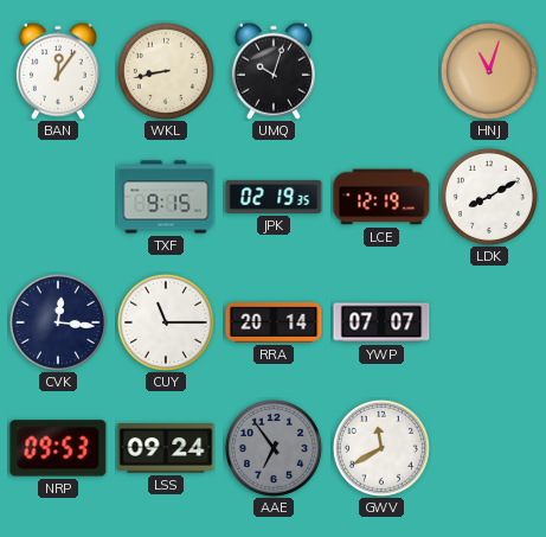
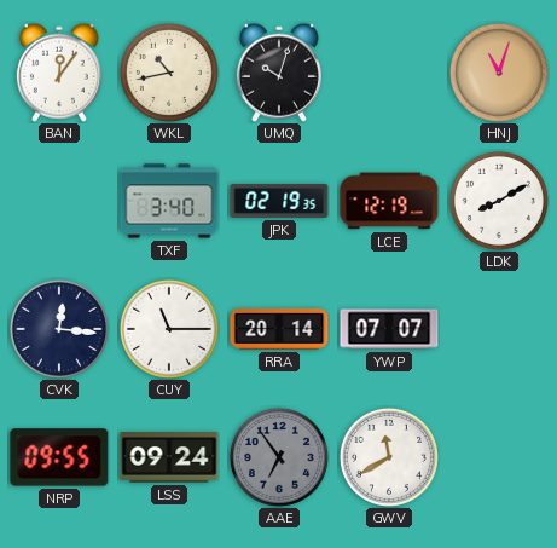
WKL: 8:43 -> 10:43 (169, 73)
TXF: 9:15 -> 3:40 (169, 201)
NRP: 09:53 -> 09:55 (59, 457)
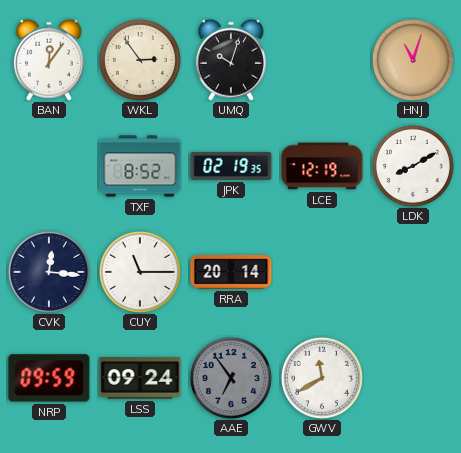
WKL: 10:43 -> 2:54 (140, 60)
TXF: 3:40 -> 8:52 (140, 166)
YWP: 07:07 -> none (389, 329)
NRP: 09:55 -> 09:59 (49, 378)
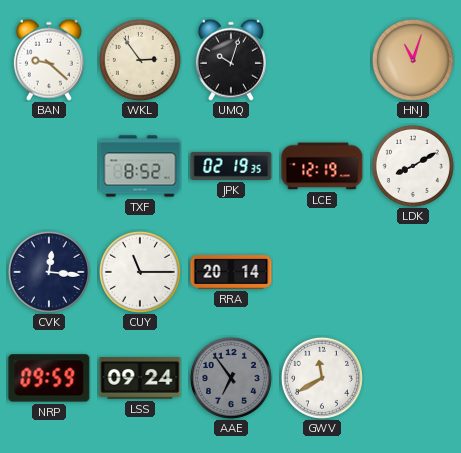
BAN: 12:06 -> 9:22 (49, 60)
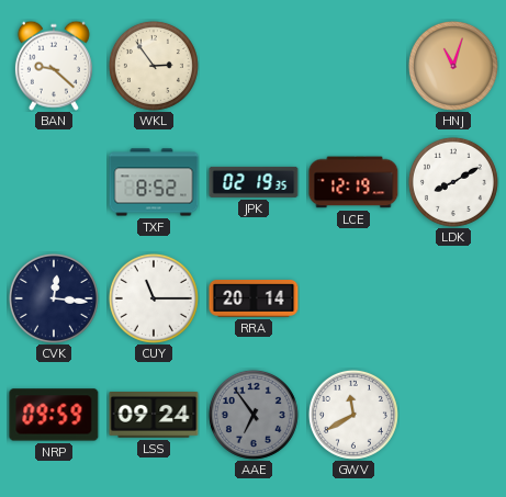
UMQ: 10:03 -> none (231, 60)
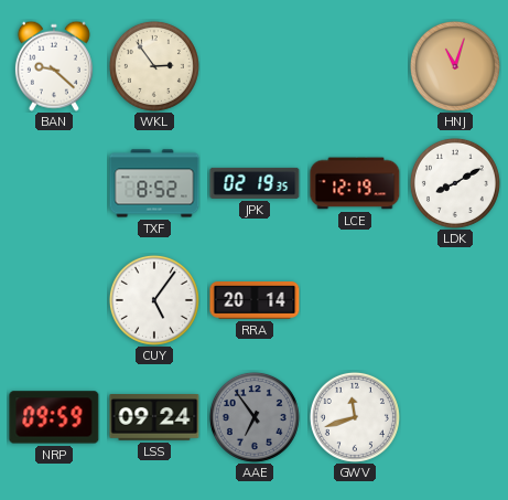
CVK: 12:16 -> none (54, 298)
CUY: 11:15 -> 5:06 (154, 300)
GWV: 11:40 -> 11:42 (355, 417)
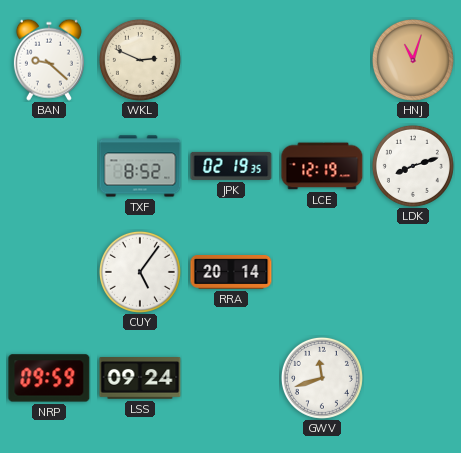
WKL: 2:54 -> 2:49 (140, 60)
LDK: 8:10 -> 8:12 (413, 166)
AAE: 6:54 -> none (255, 417)
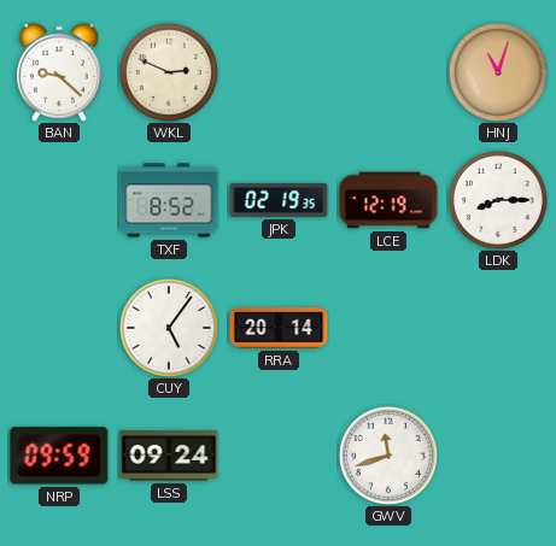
LDK: 8:12 -> 8:15 (498, 200)
